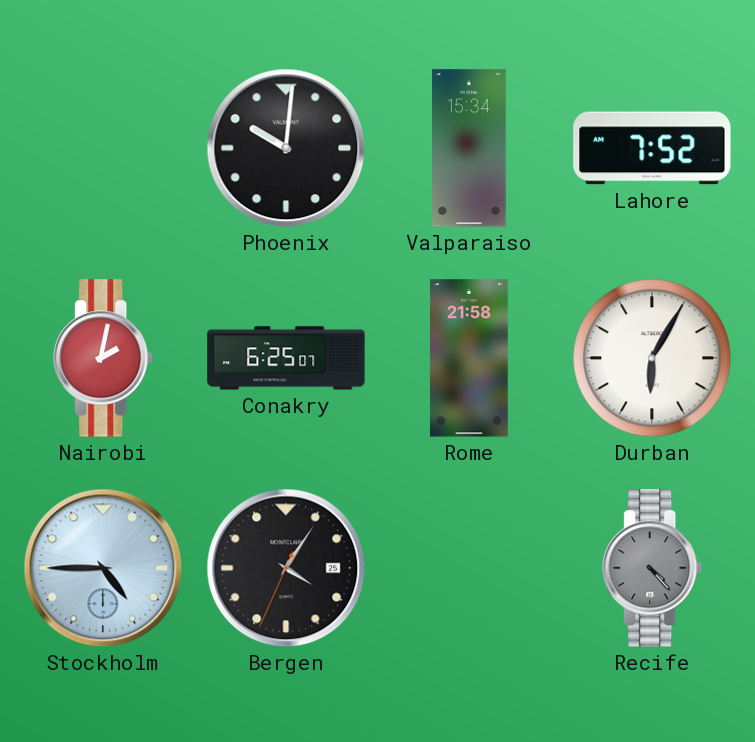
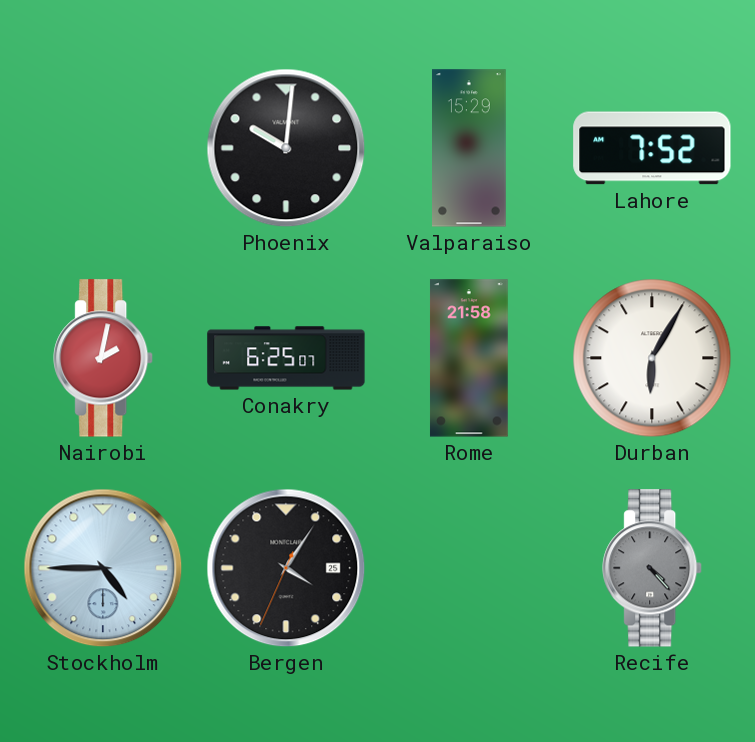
Valparaiso: 15:34 -> 15:29 (470, 148)
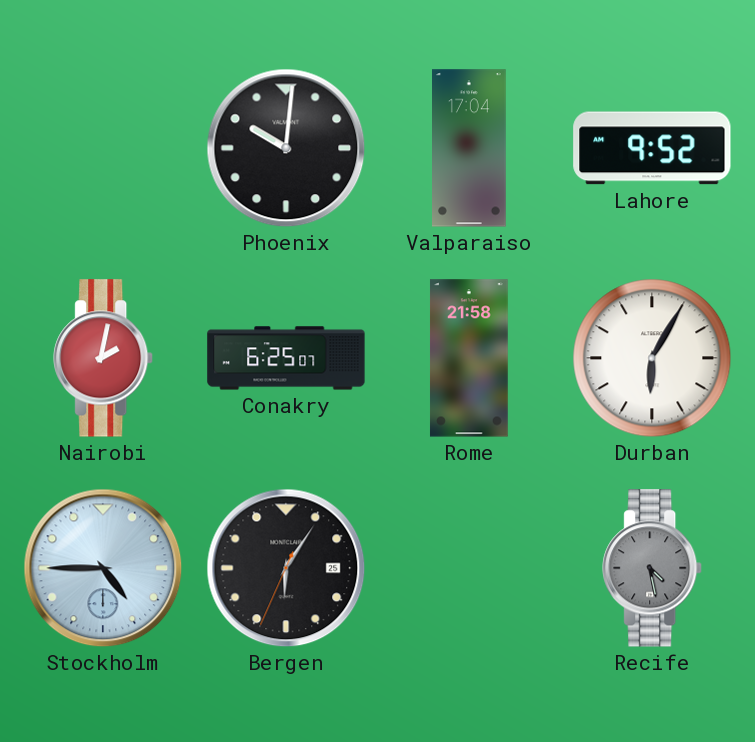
Valparaiso: 15:29 -> 17:04 (470, 148)
Lahore: 7:52 -> 9:52 (652, 148)
Bergen: 4:05 -> 6:05 (286, 568)
Recife: 4:23 -> 4:28 (653, 568)
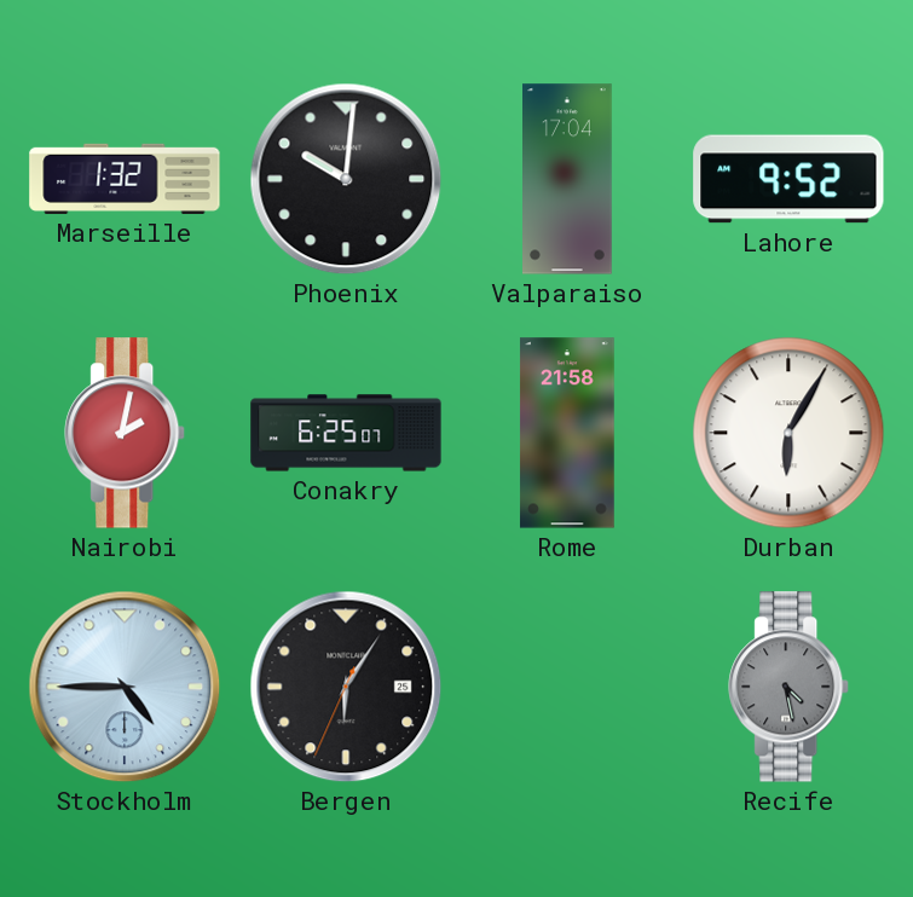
Marseille: none -> 1:32 (125, 179)
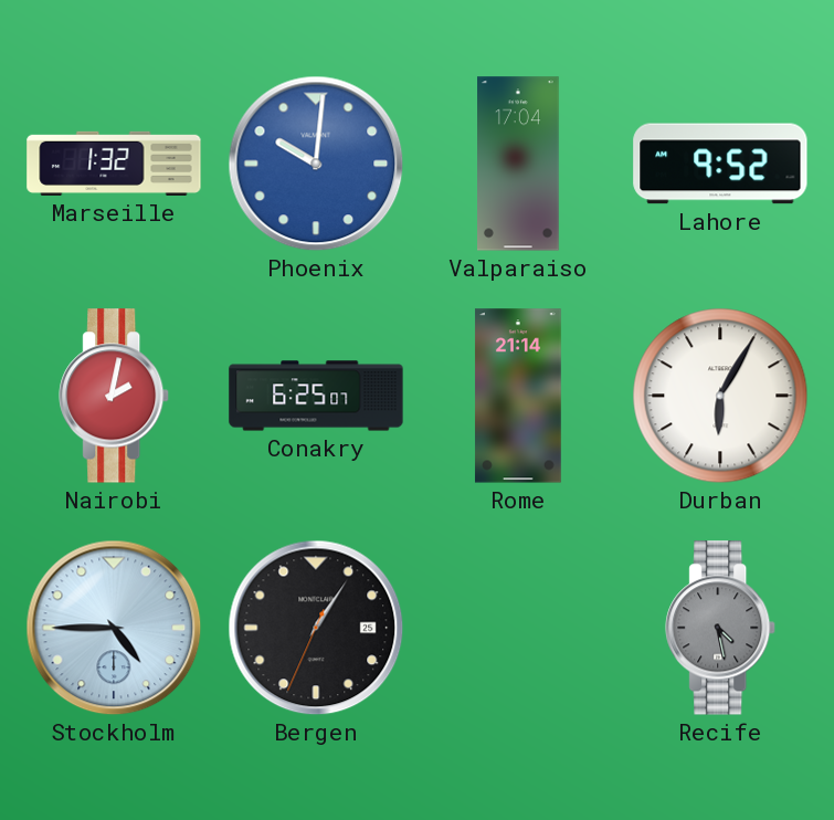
Phoenix dial: black -> blue (316, 164)
Rome: 21:58 -> 21:14 (518, 396)
Bergen: 6:05 -> 1:05 (316, 628)
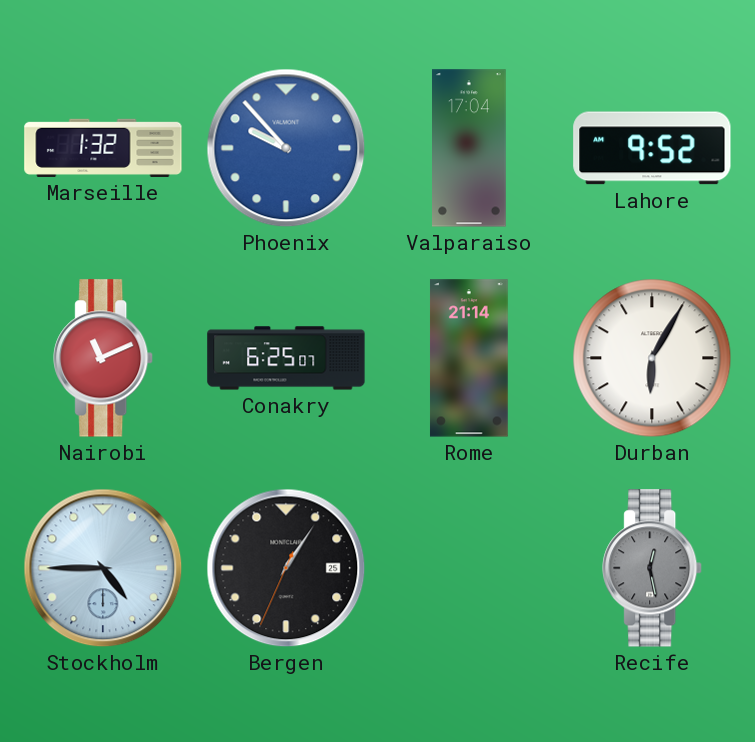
Phoenix: 10:01 -> 9:53 (286, 148)
Nairobi: 2:02 -> 11:11 (104, 358)
Recife: 4:28 -> 12:28 (653, 568)
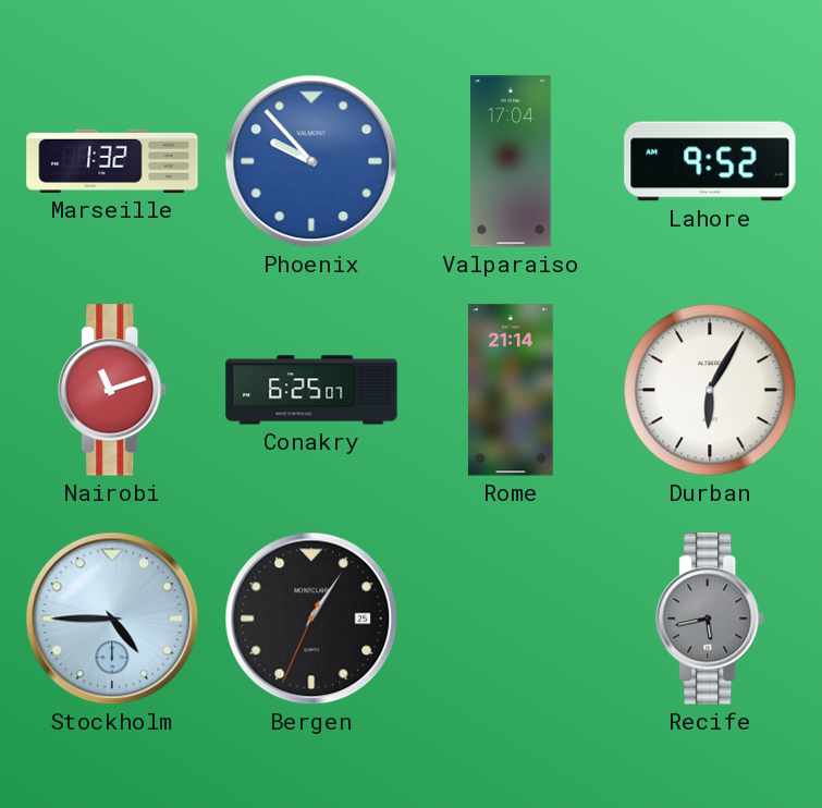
Nairobi: 11:11 -> 11:12 (113, 390)
Recife: 12:28 -> 5:43 (711, 619)
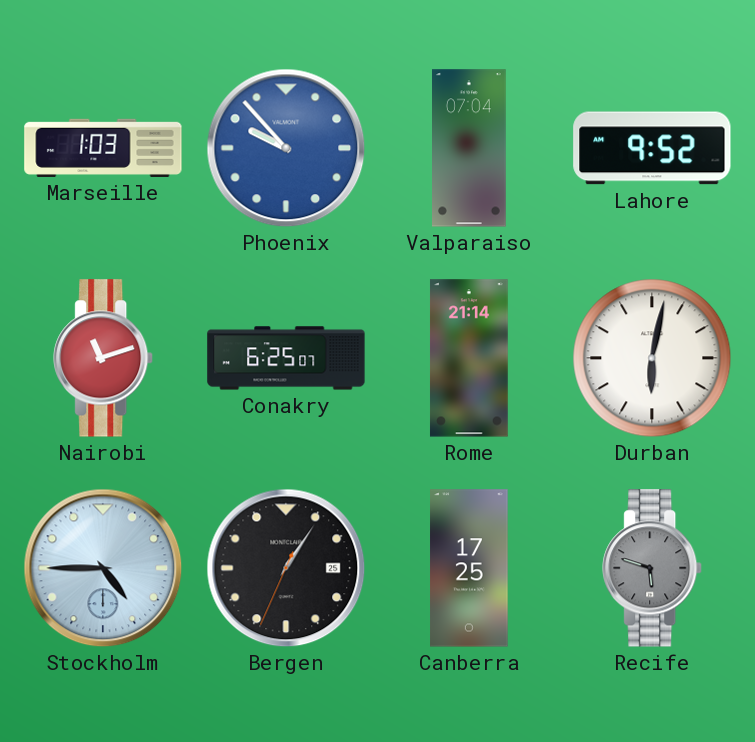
Marseille: 1:32 -> 1:03 (103, 148)
Valparaiso: 17:04 -> 07:04 (470, 148)
Durban: 6:05 -> 6:02 (652, 358)
Canberra: none -> 17:25 (469, 568)
Recife: 5:43 -> 5:48 (653, 568)
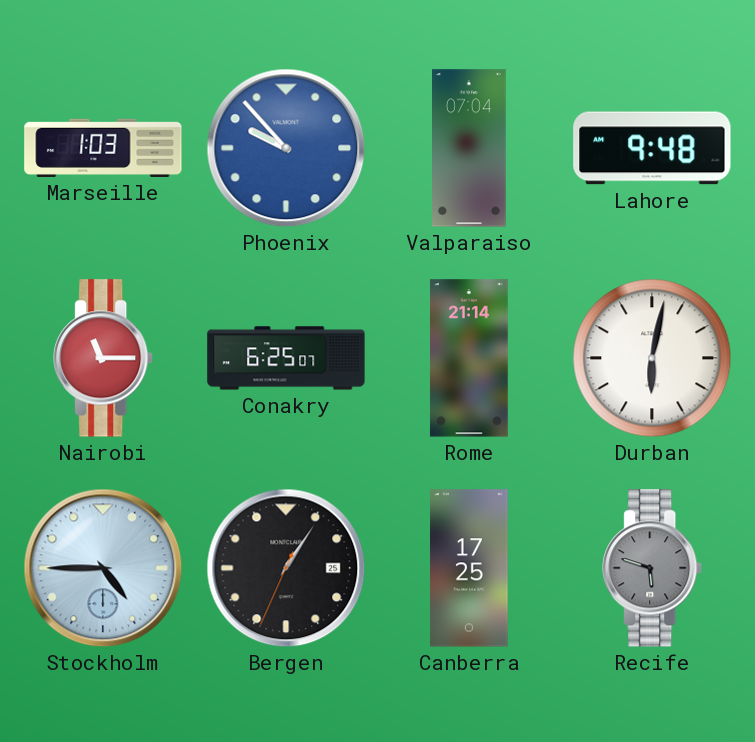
Lahore: 9:52 -> 9:48 (652, 148)
Nairobi: 11:12 -> 11:15 (104, 358)
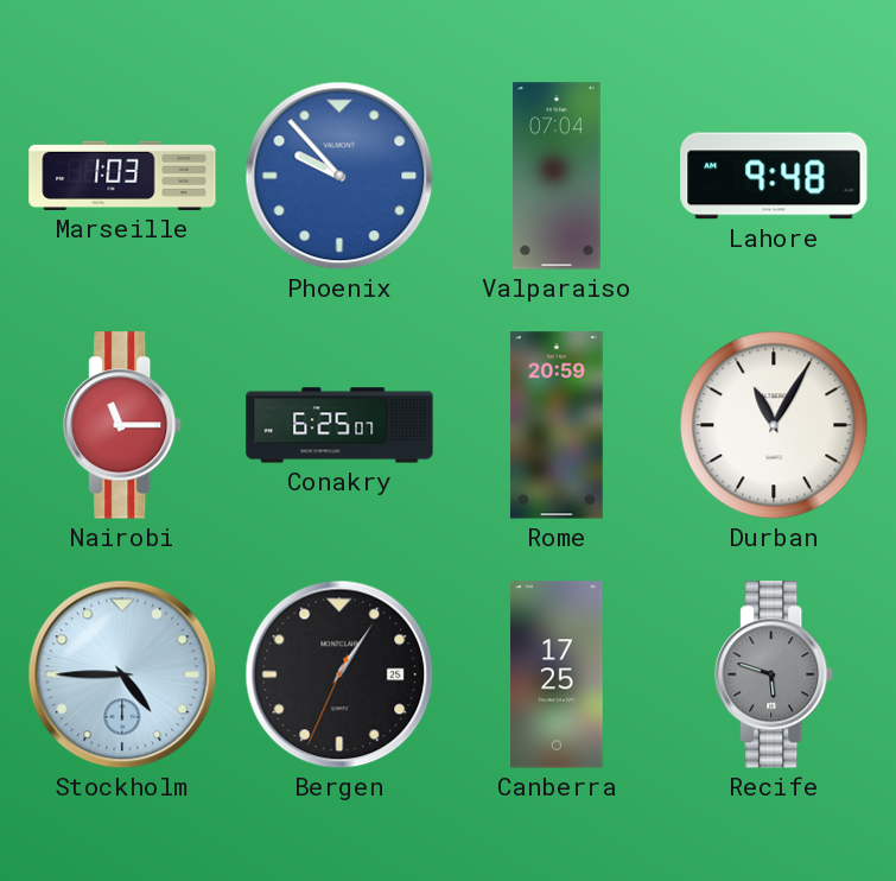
Rome: 21:14 -> 20:59 (557, 425)
Durban: 6:02 -> 11:05 (774, 425)
